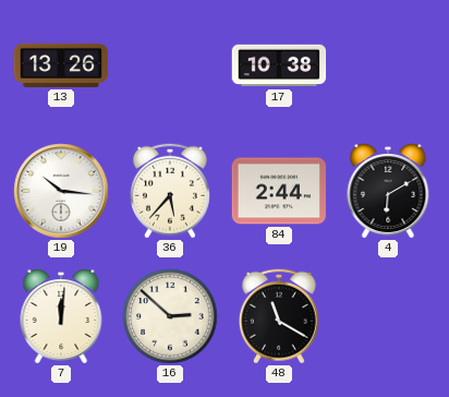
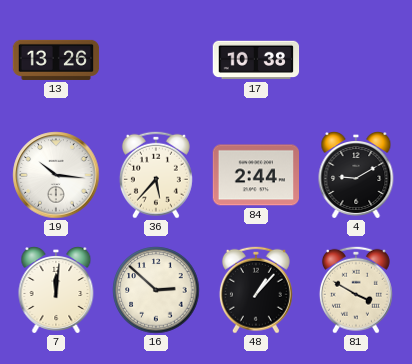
4: 6:10 -> 9:10 (356, 176)
48: 11:20 -> 1:07 (256, 290)
81: none -> 3:50 (356, 290)
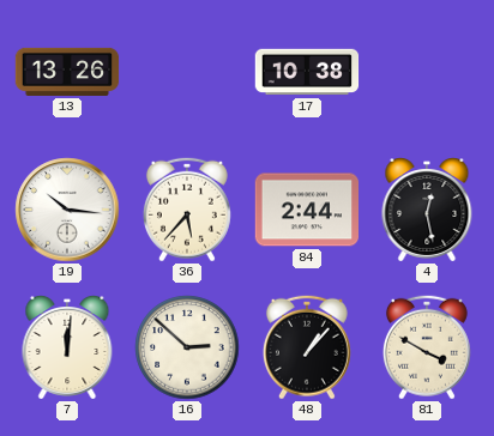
4: 9:10 -> 12:28 (427, 211)
